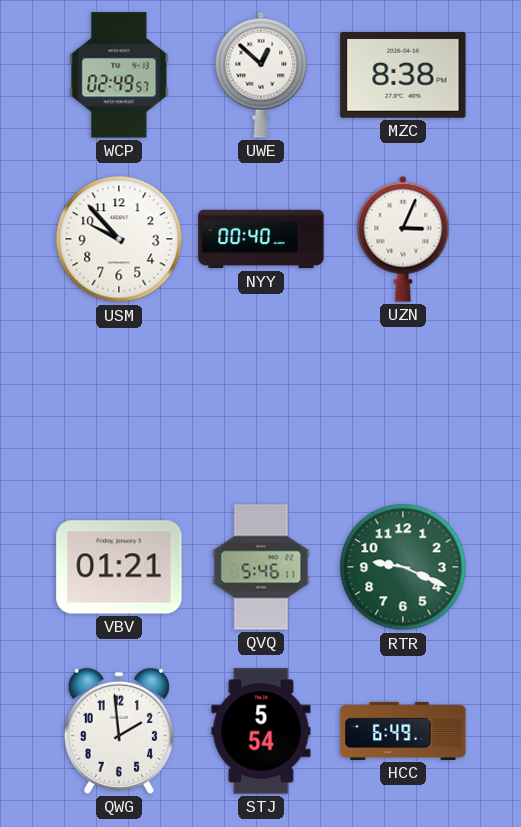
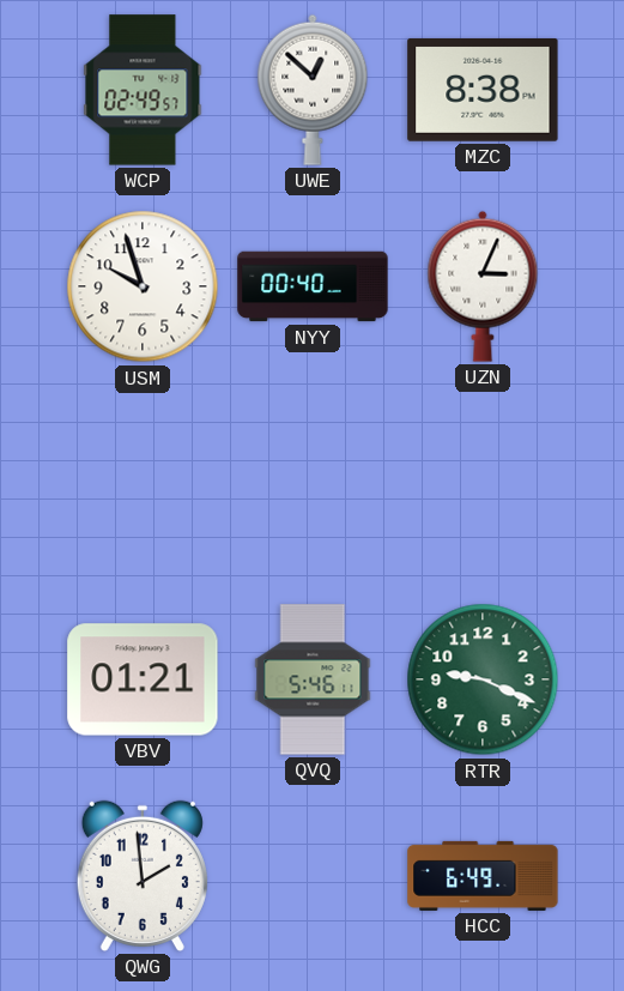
USM: 9:53 -> 9:57 (143, 286)
STJ: 5:54 -> none (261, 731)
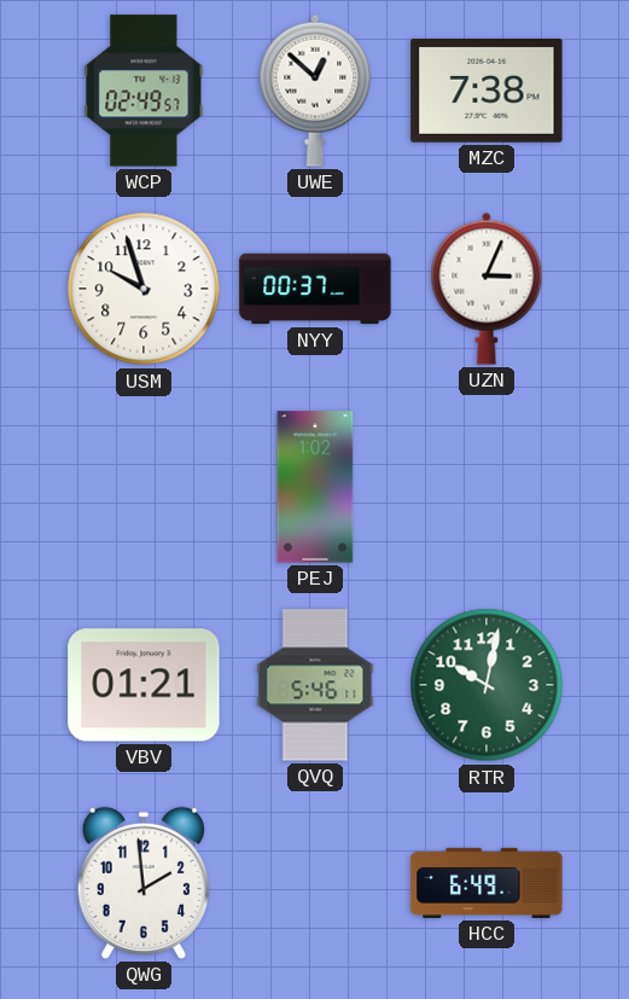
MZC: 8:38 -> 7:38 (487, 91)
NYY: 00:40 -> 00:37 (315, 289)
PEJ: none -> 1:02 (315, 487)
RTR: 9:19 -> 10:02 (487, 685)
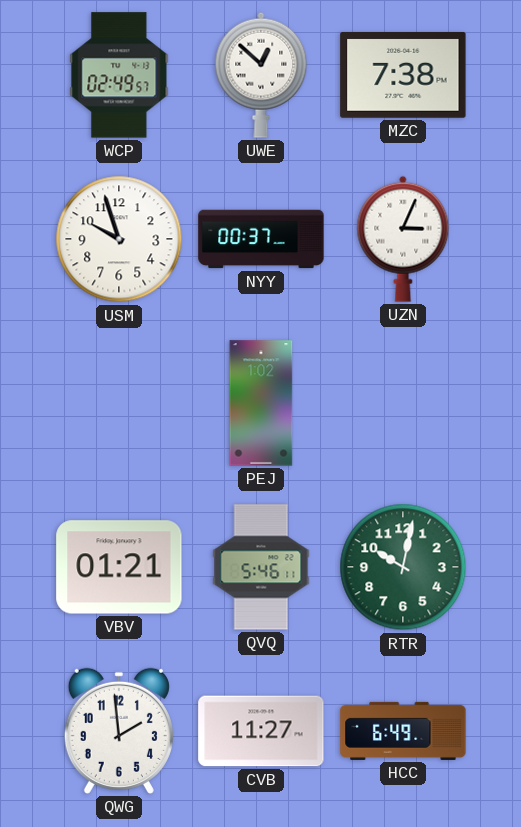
CVB: none -> 11:27 (261, 731)
